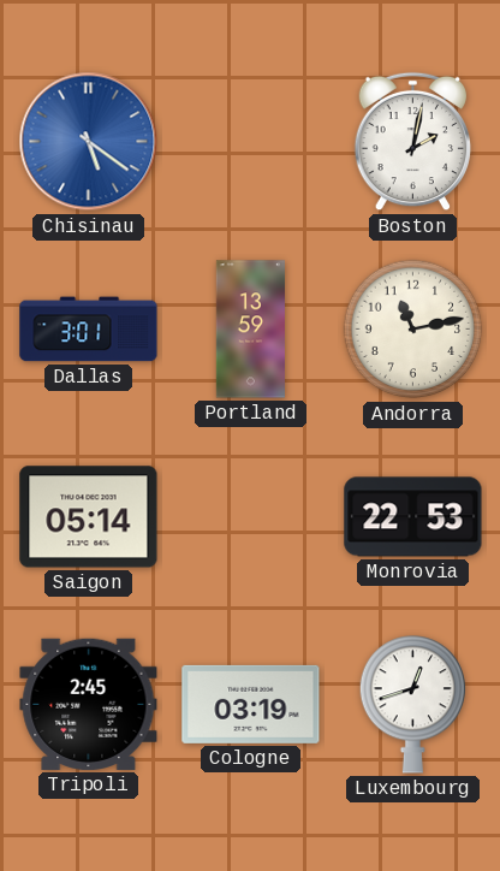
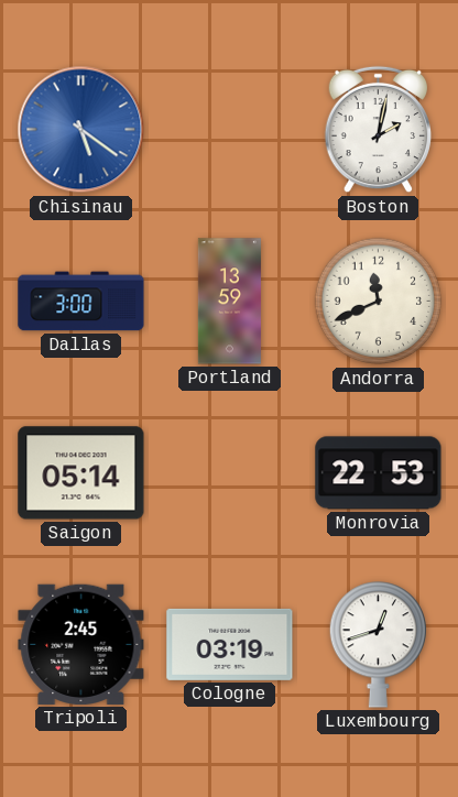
Dallas: 3:01 -> 3:00 (81, 302)
Andorra: 11:13 -> 11:41 (379, 302)
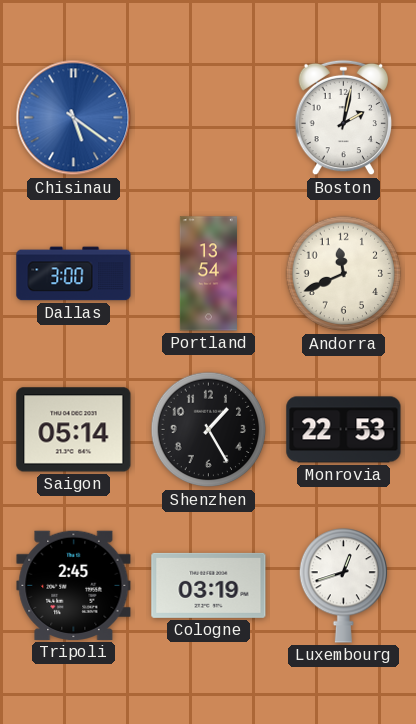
Portland: 13:59 -> 13:54 (208, 274)
Shenzhen: none -> 1:25 (209, 430)
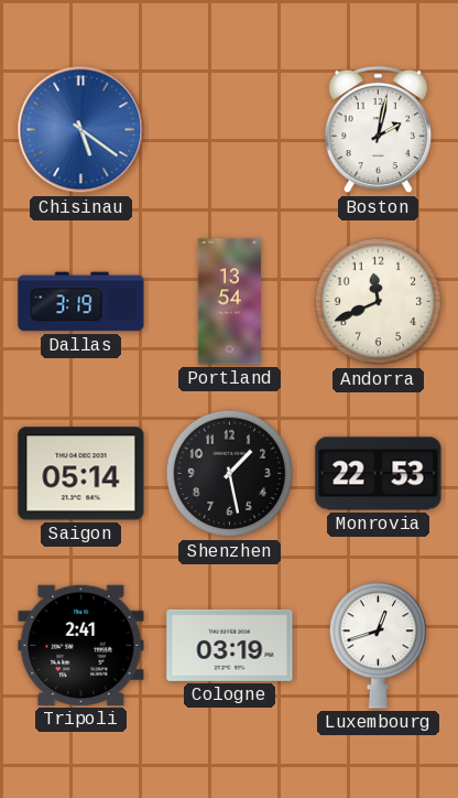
Dallas: 3:00 -> 3:19 (81, 302)
Shenzhen: 1:25 -> 1:28 (230, 474)
Tripoli: 2:45 -> 2:41 (81, 645)
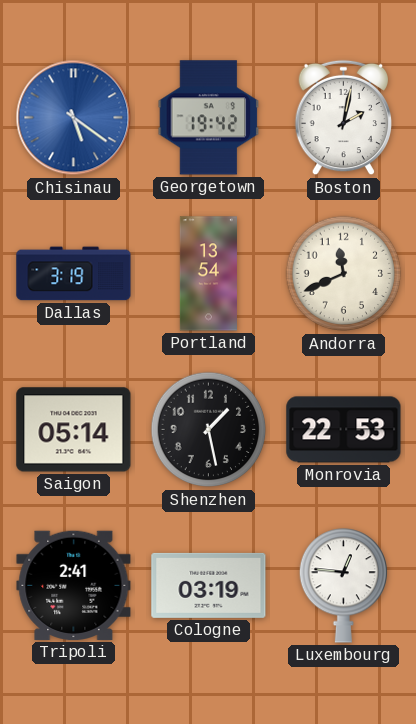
Georgetown: none -> 19:42 (209, 118)
Luxembourg: 12:42 -> 12:46 (343, 586)
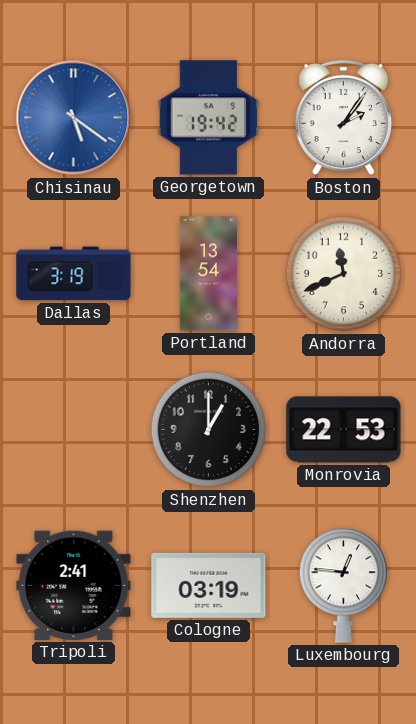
Boston: 2:02 -> 2:06 (344, 118)
Saigon: 05:14 -> none (74, 430)
Shenzhen: 1:28 -> 1:00 (209, 430)
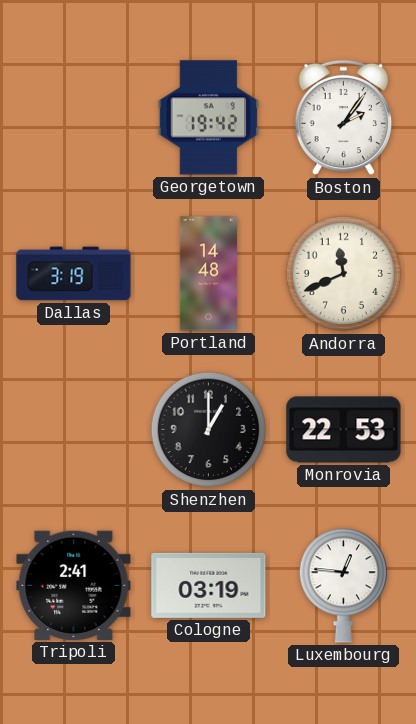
Chisinau: 5:21 -> none (74, 118)
Portland: 13:54 -> 14:48 (208, 274)
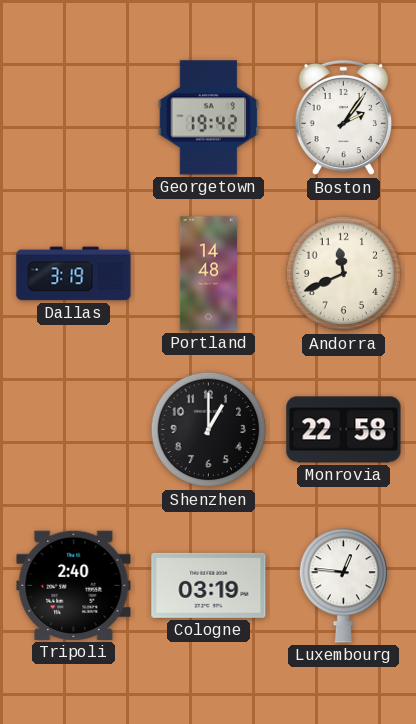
Monrovia: 22:53 -> 22:58 (344, 430)
Tripoli: 2:41 -> 2:40 (74, 585)
